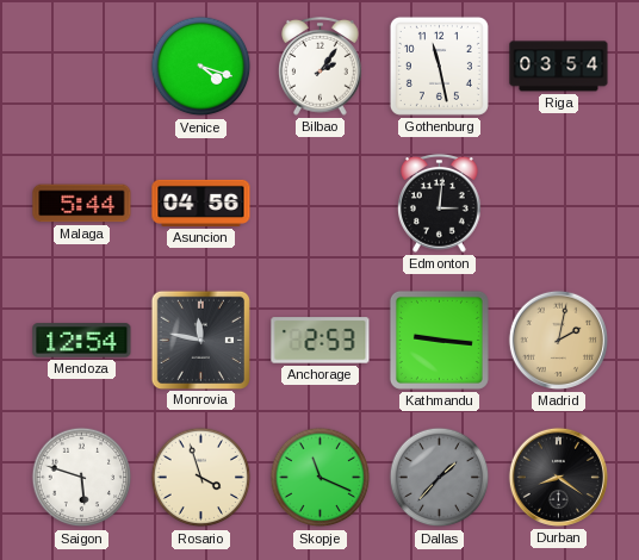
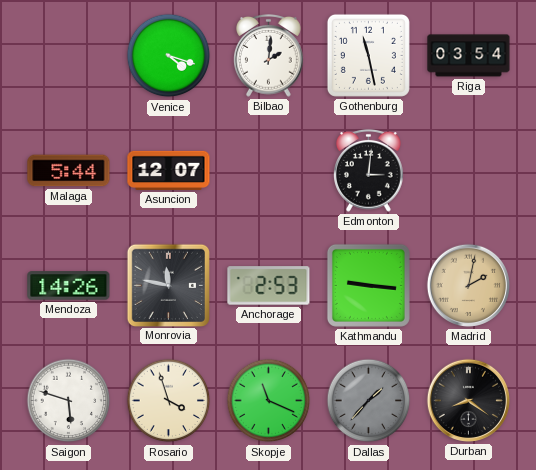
Bilbao: 2:06 -> 2:01 (269, 55)
Asuncion: 04:56 -> 12:07 (169, 170)
Mendoza: 12:54 -> 14:26 (69, 286)
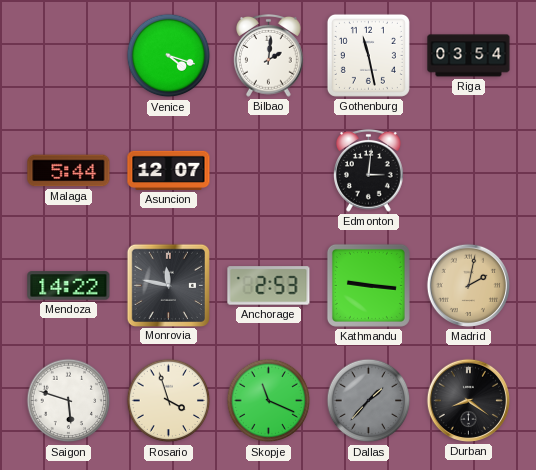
Mendoza: 14:26 -> 14:22 (69, 286)
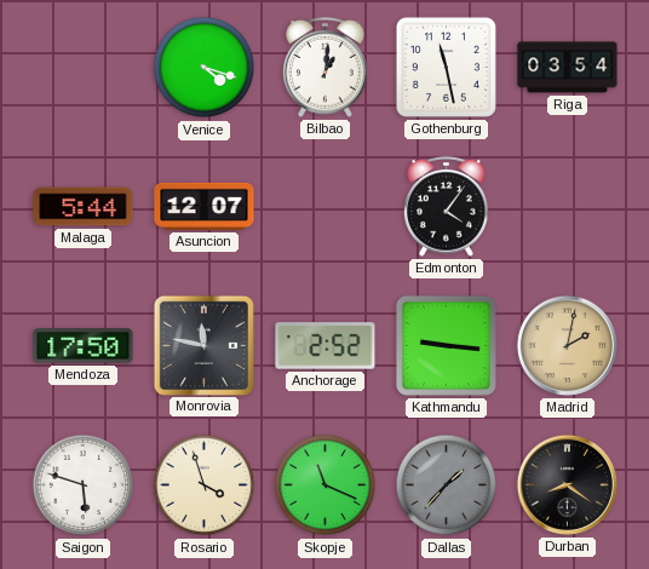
Bilbao: 2:01 -> 1:01 (326, 67)
Edmonton: 3:01 -> 4:06 (447, 206)
Mendoza: 14:22 -> 17:50 (84, 346)
Anchorage: 2:53 -> 2:52 (326, 346)
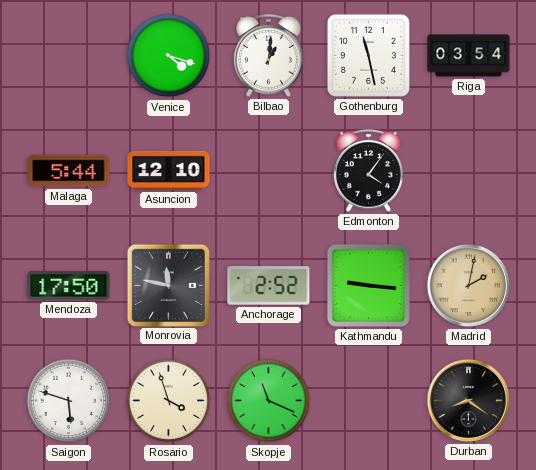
Asuncion: 12:07 -> 12:10 (169, 170)
Dallas: 1:37 -> none (447, 485)
